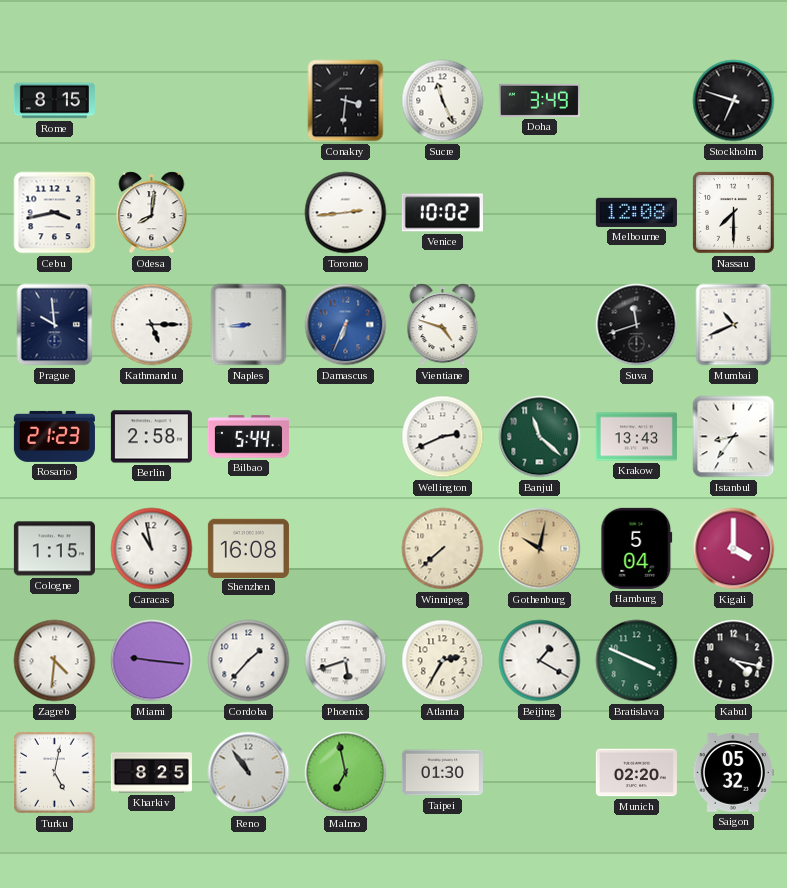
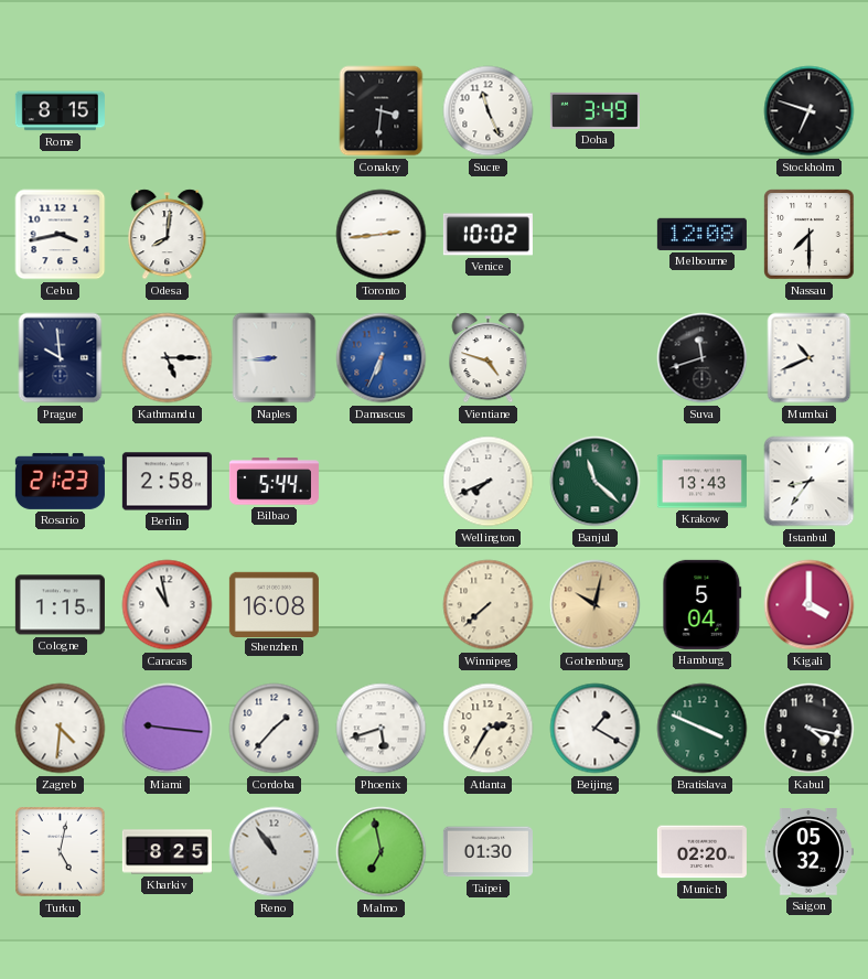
Wellington: 2:41 -> 7:41 (489, 482)
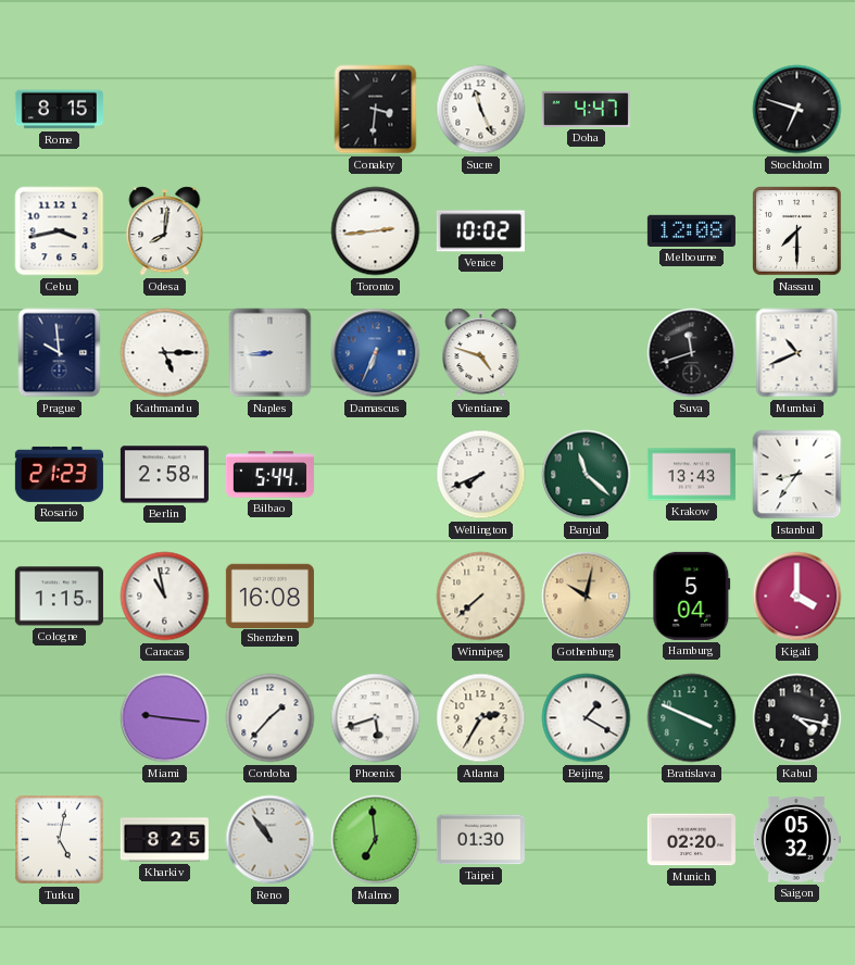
Doha: 3:49 -> 4:47 (586, 109)
Zagreb: 4:31 -> none (61, 729)
Malmo: 6:58 -> 6:59 (376, 840)
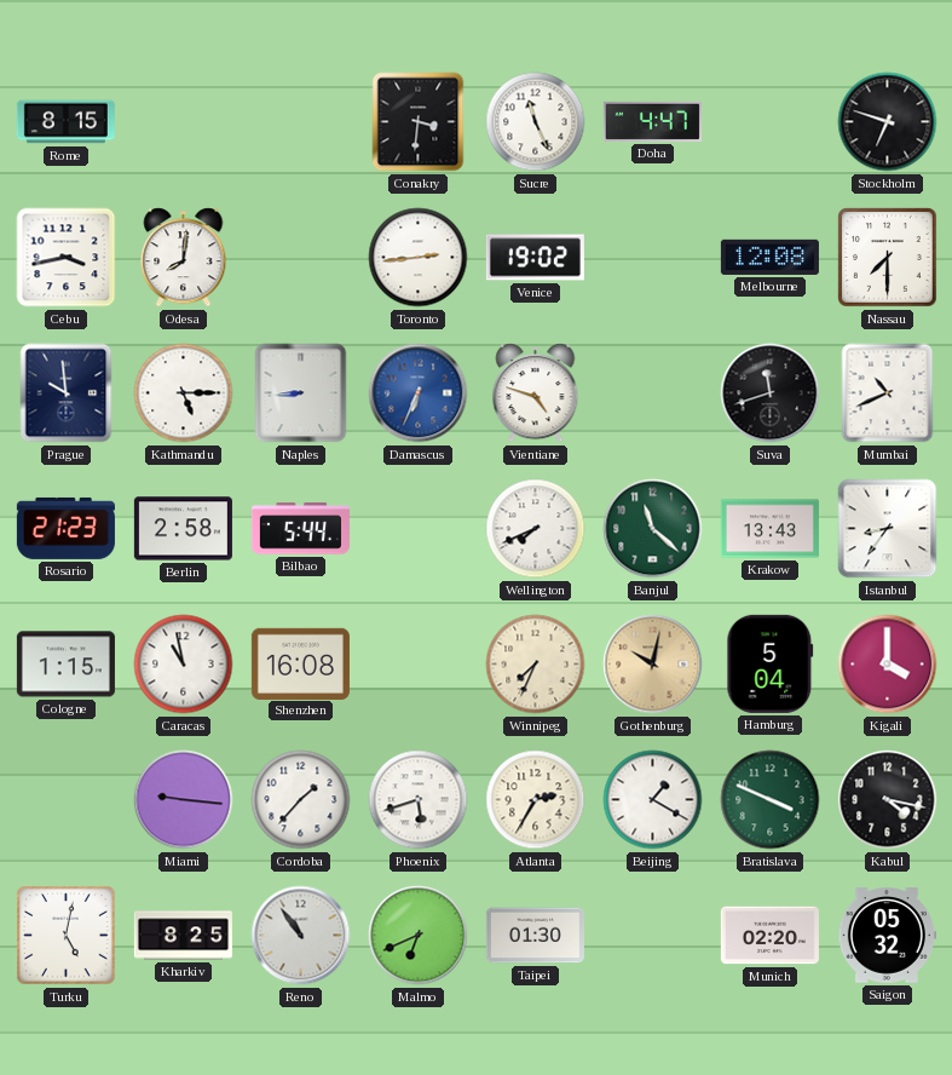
Venice: 10:02 -> 19:02 (535, 258)
Winnipeg: 7:38 -> 7:34 (536, 665)
Malmo: 6:59 -> 6:41 (419, 936)
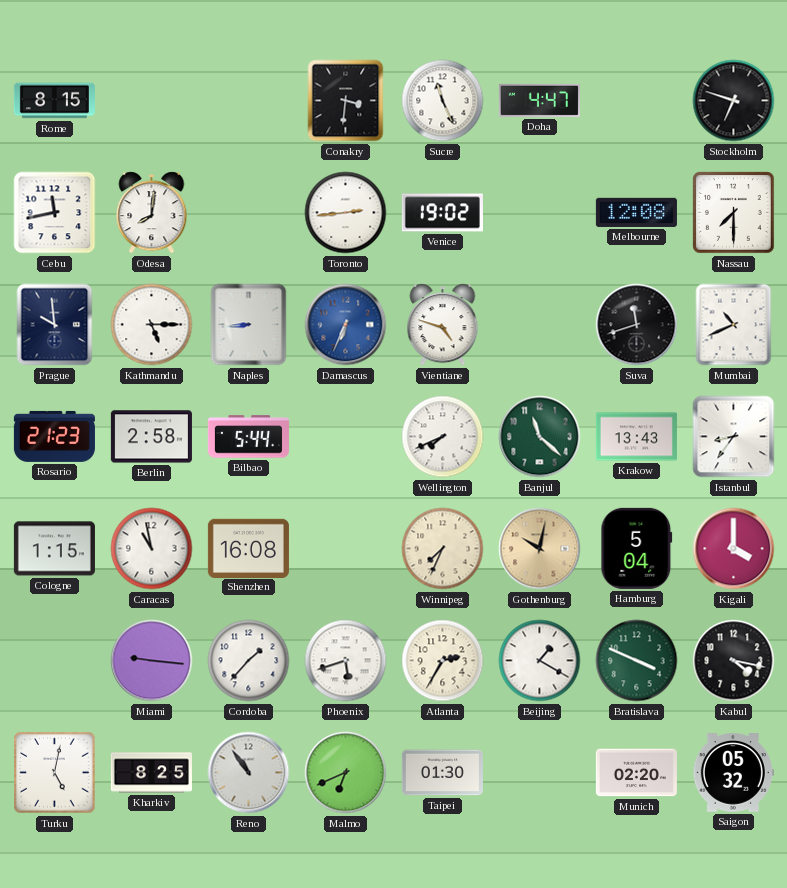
Cebu: 3:43 -> 11:43 (55, 213)
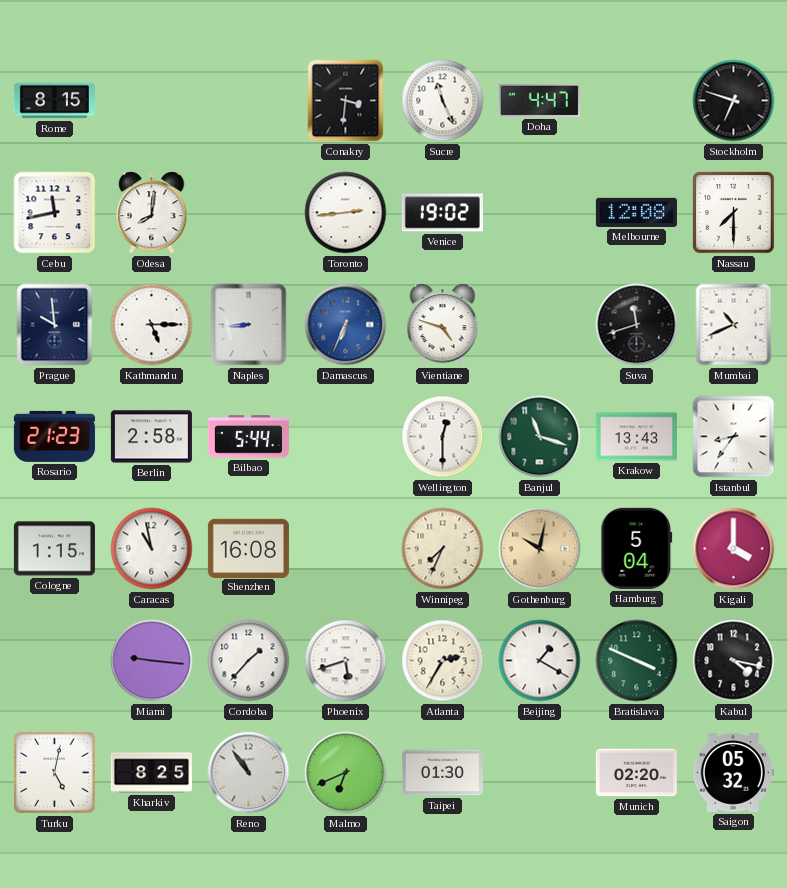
Wellington: 7:41 -> 12:30 (443, 437)
Banjul: 11:22 -> 11:18 (540, 437)
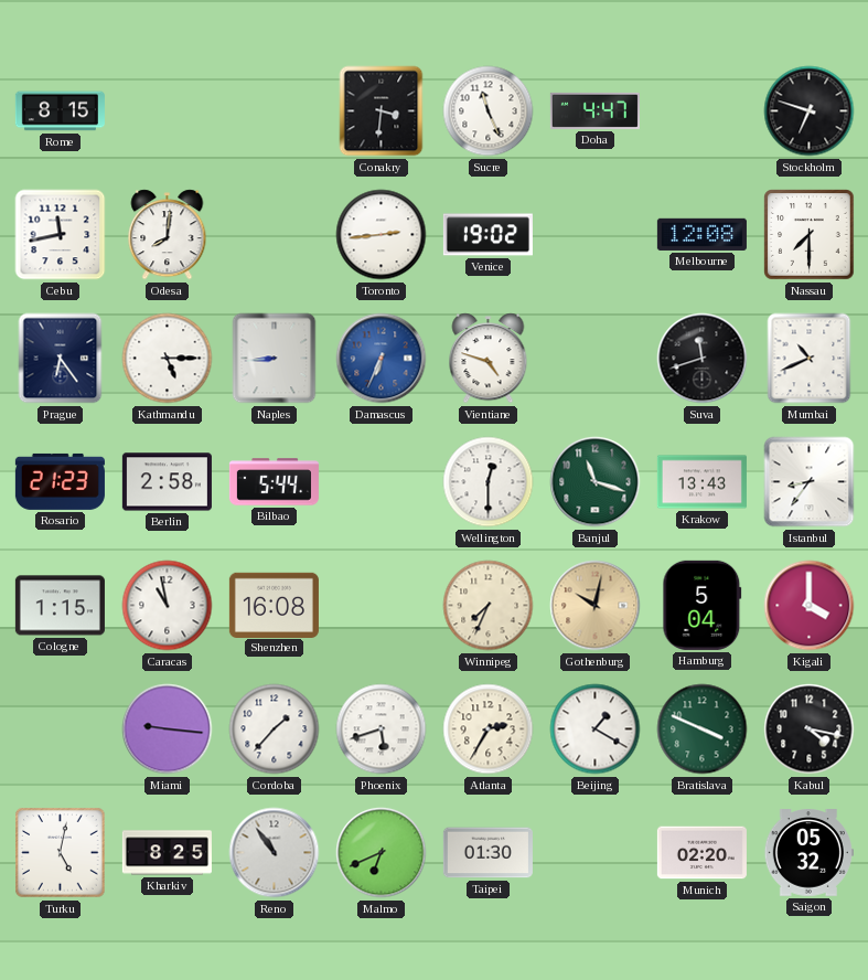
Prague: 9:59 -> 6:24 (61, 359)
